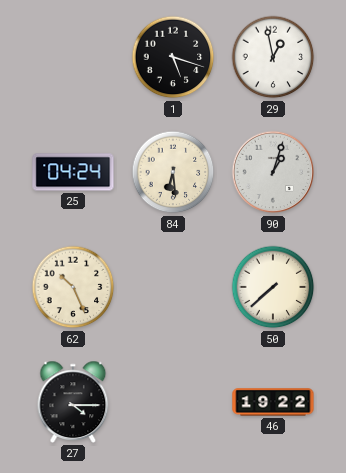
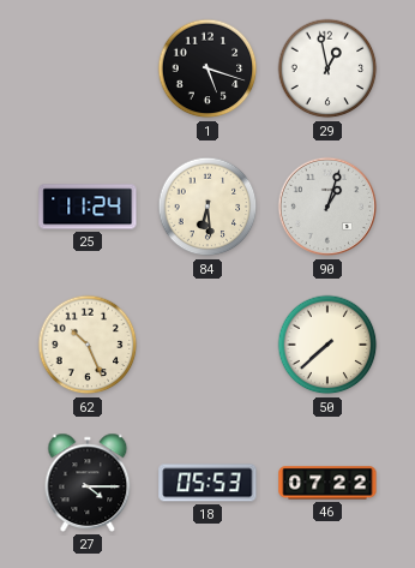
25: 04:24 -> 11:24 (88, 207)
18: none -> 05:53 (207, 483)
46: 19:22 -> 07:22 (327, 483)
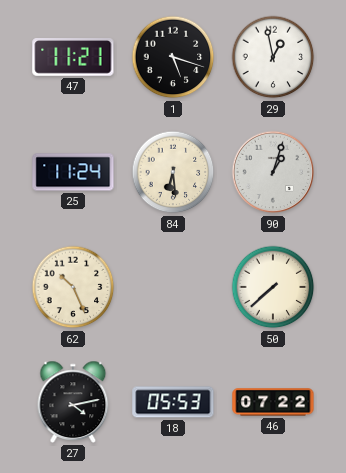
47: none -> 11:21 (73, 57)
27: 4:15 -> 4:13 (73, 402)
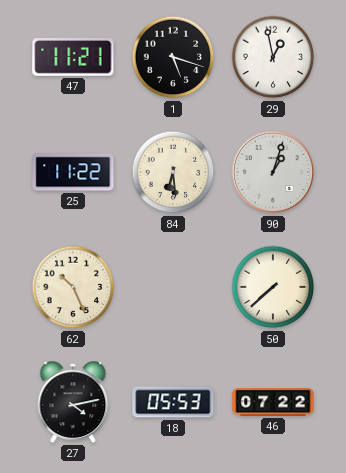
25: 11:24 -> 11:22 (73, 172)
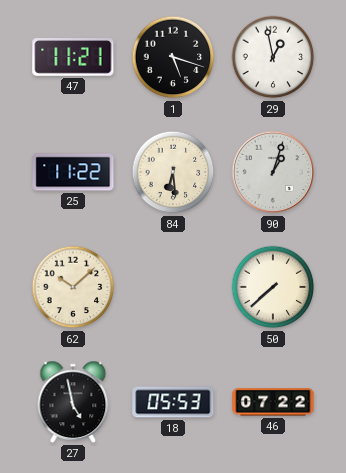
62: 10:26 -> 10:08 (73, 287)
27: 4:13 -> 4:58 (73, 402)
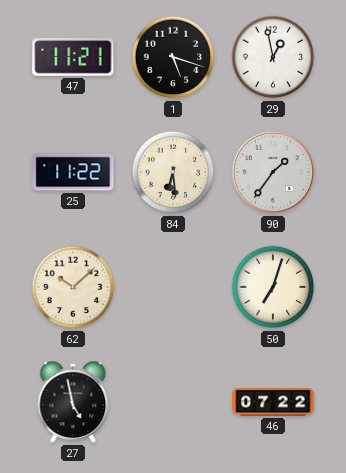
90: 1:03 -> 1:36 (273, 172)
50: 7:38 -> 7:03 (273, 287)
18: 05:53 -> none (173, 402)
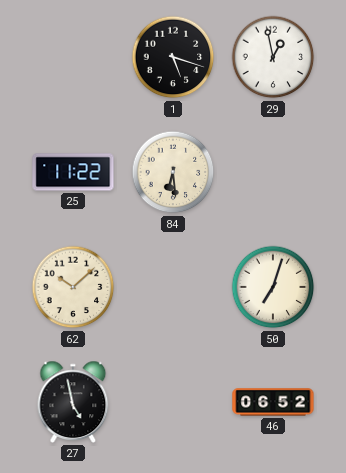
47: 11:21 -> none (73, 57)
90: 1:36 -> none (273, 172)
46: 07:22 -> 06:52 (273, 402)
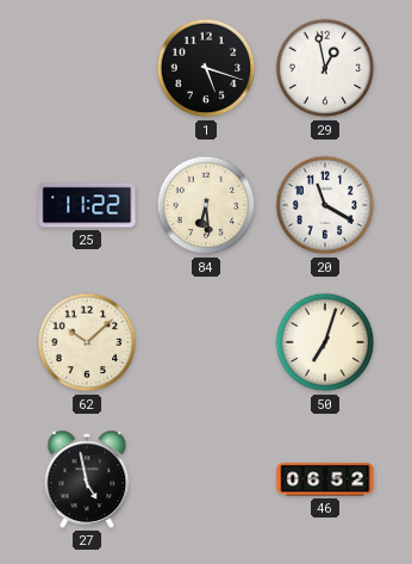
20: none -> 11:20 (325, 205)
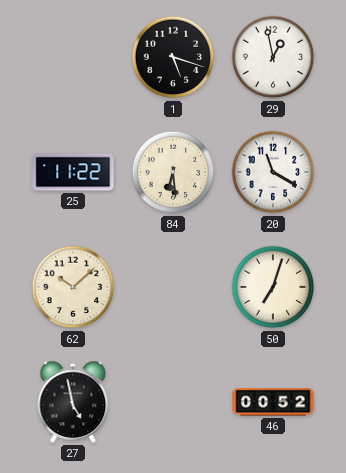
46: 06:52 -> 00:52 (273, 402)
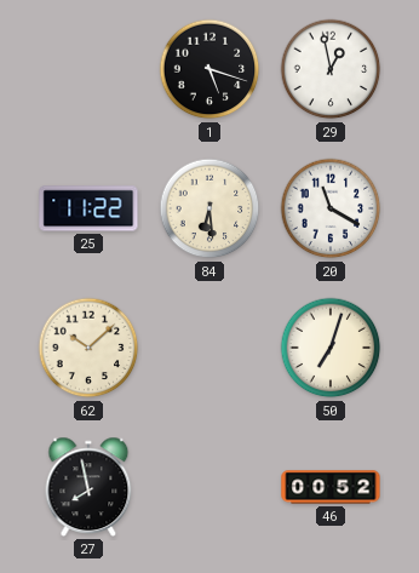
27: 4:58 -> 7:58 (88, 487)
